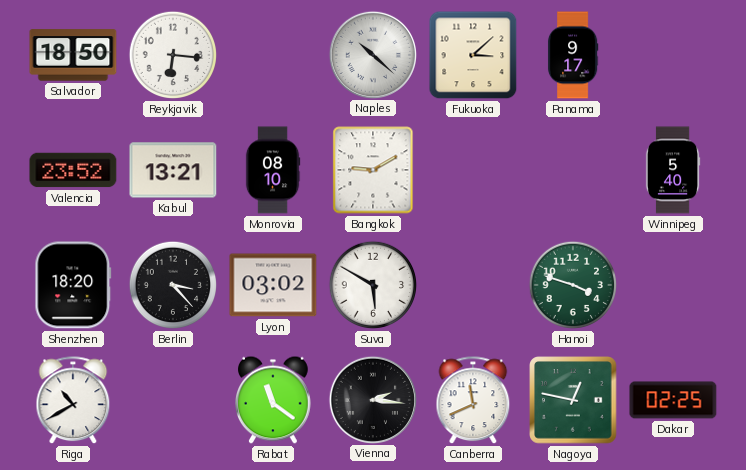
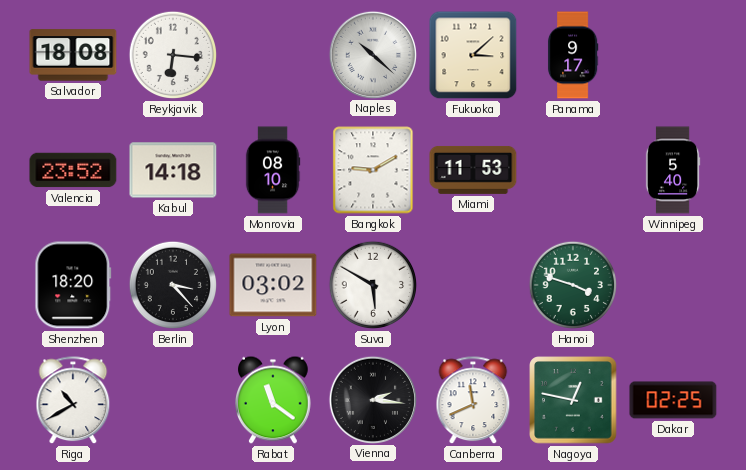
Salvador: 18:50 -> 18:08 (73, 55)
Kabul: 13:21 -> 14:18 (173, 170)
Miami: none -> 11:53 (473, 170)
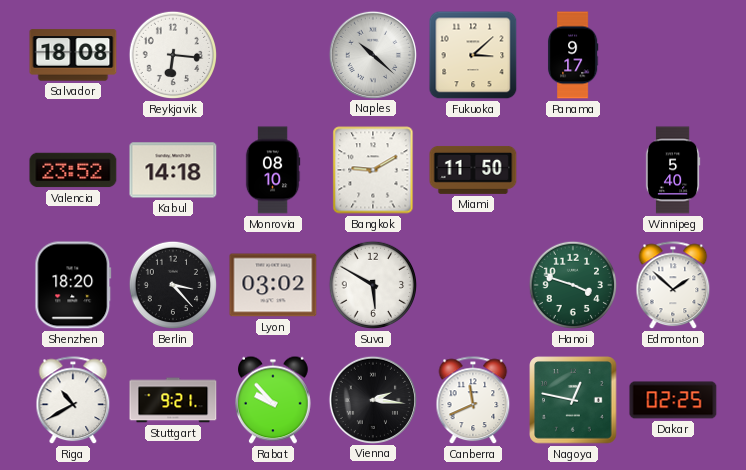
Miami: 11:53 -> 11:50 (473, 170)
Edmonton: none -> 1:52 (673, 286)
Stuttgart: none -> 9:21 (173, 400)
Rabat: 11:21 -> 9:53 (274, 400)
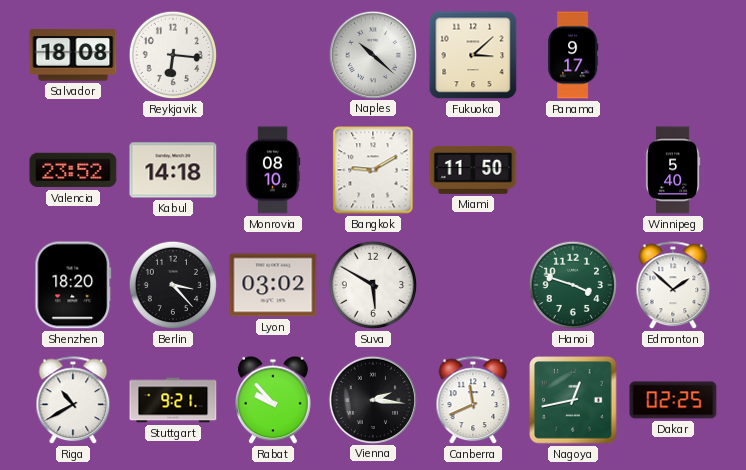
Nagoya: 12:47 -> 12:43 (573, 400)
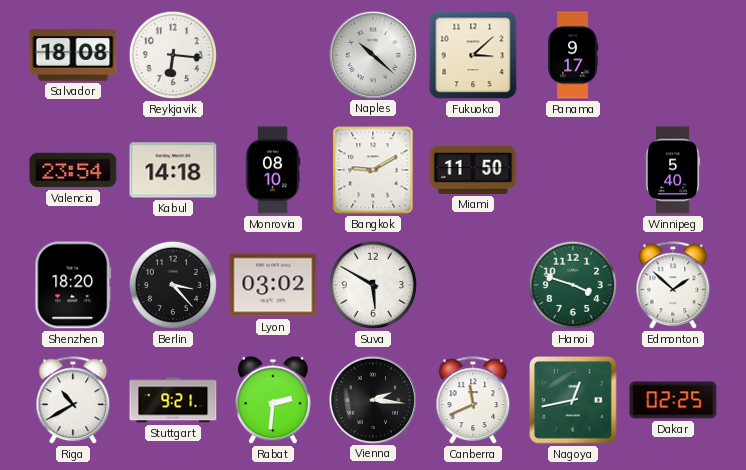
Valencia: 23:52 -> 23:54 (73, 170)
Rabat: 9:53 -> 2:31 (274, 400)
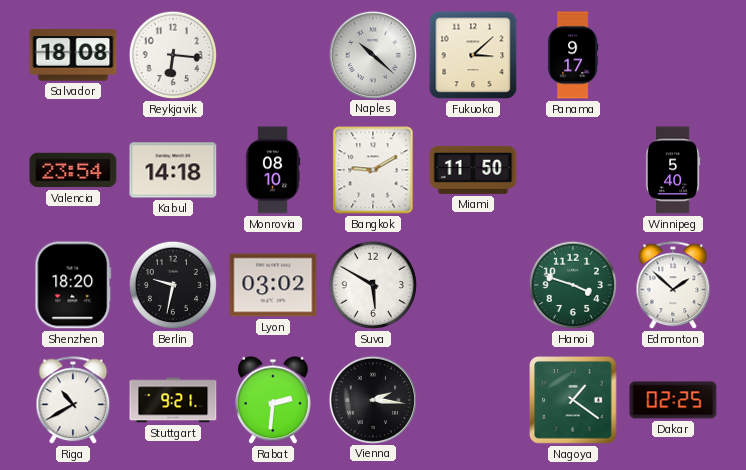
Berlin: 3:23 -> 9:32 (173, 285)
Canberra: 11:41 -> none (473, 401)
Nagoya: 12:43 -> 1:21 (573, 400)
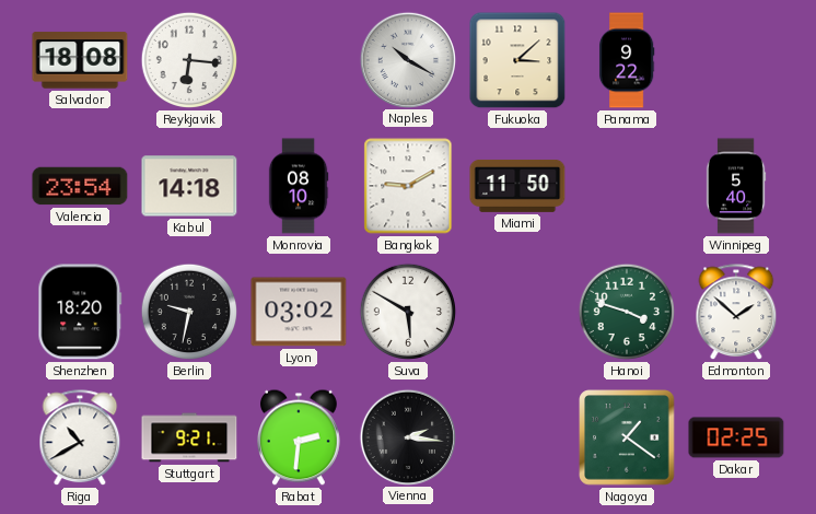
Naples: 10:22 -> 10:20 (407, 59)
Panama: 9:17 -> 9:22 (627, 60)
